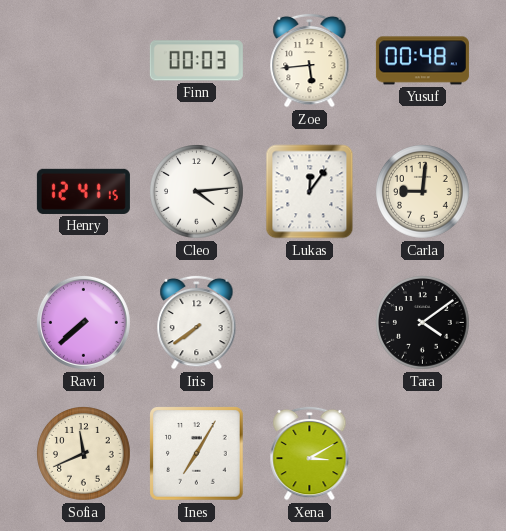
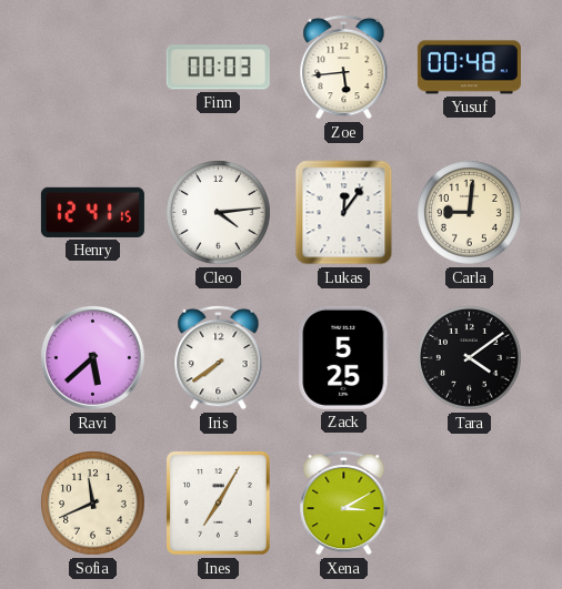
Ravi: 7:38 -> 5:38 (92, 357)
Zack: none -> 5:25 (344, 357)
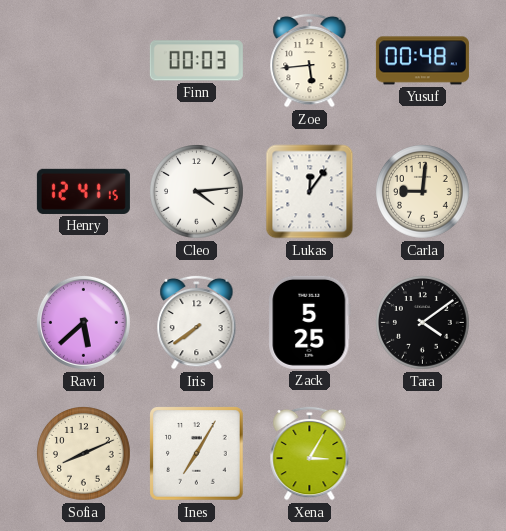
Sofia: 11:41 -> 8:11 (84, 454)
Xena: 3:10 -> 3:05 (310, 453)
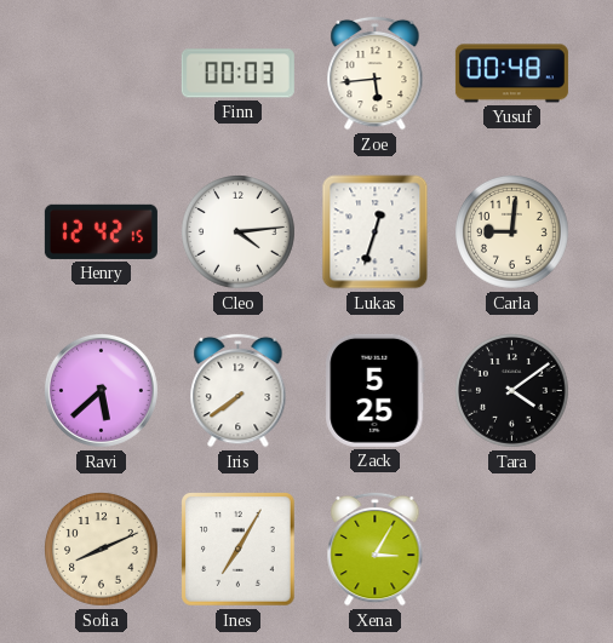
Henry: 12:41 -> 12:42 (101, 231)
Lukas: 12:06 -> 12:33 (376, 232)
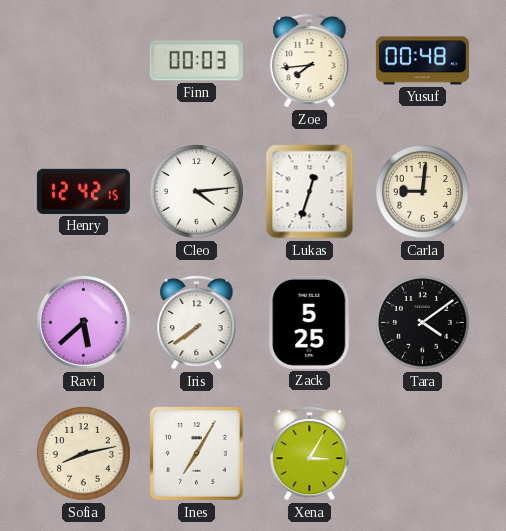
Zoe: 5:44 -> 7:44 (310, 60)
Sofia: 8:11 -> 8:13 (84, 454)
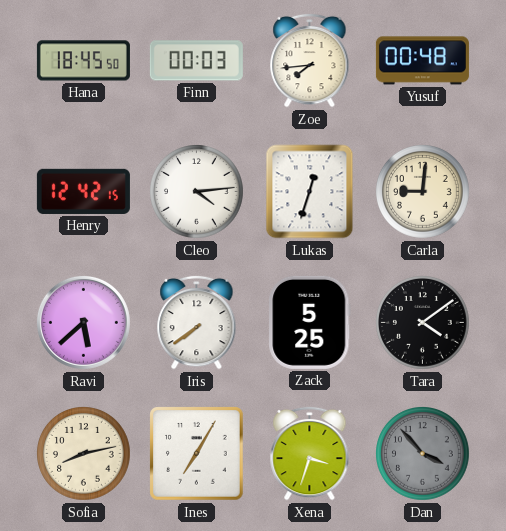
Hana: none -> 18:45 (83, 61)
Xena: 3:05 -> 3:33 (310, 453)
Dan: none -> 3:53 (423, 454)
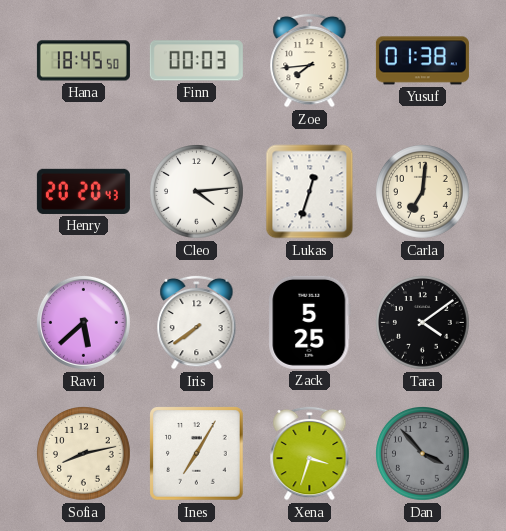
Yusuf: 00:48 -> 01:38 (422, 61)
Henry: 12:42 -> 20:20 (83, 191)
Carla: 9:01 -> 7:01 (423, 192)
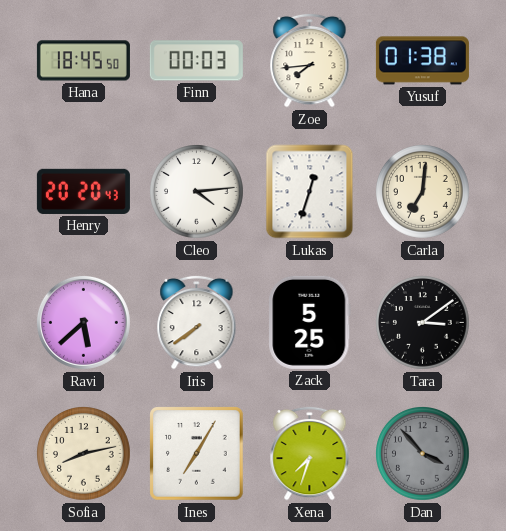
Tara: 4:09 -> 3:09 (423, 323)
Xena: 3:33 -> 7:33 (310, 453)
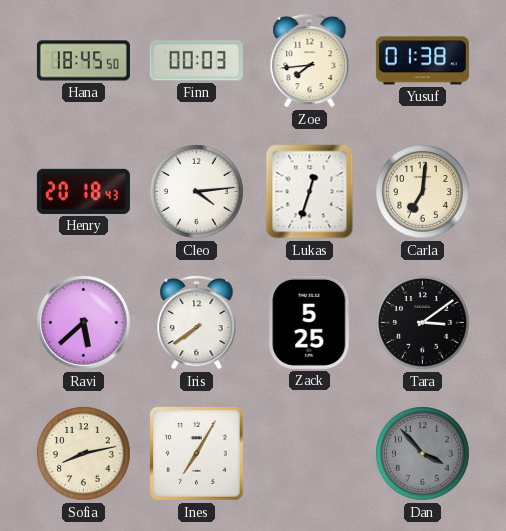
Henry: 20:20 -> 20:18 (83, 191)
Xena: 7:33 -> none (310, 453)
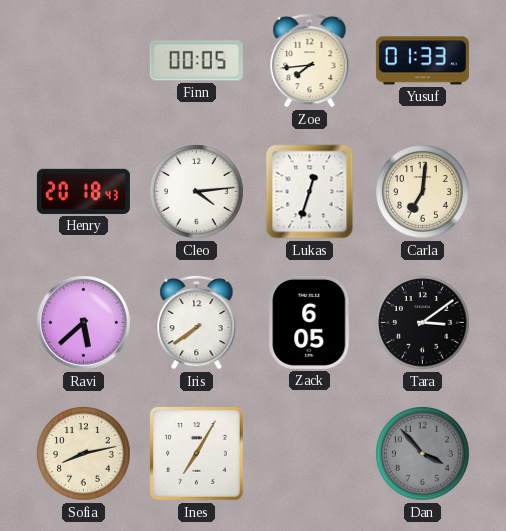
Hana: 18:45 -> none (83, 61)
Finn: 00:03 -> 00:05 (196, 61)
Yusuf: 01:38 -> 01:33 (422, 61)
Zack: 5:25 -> 6:05 (310, 322)
